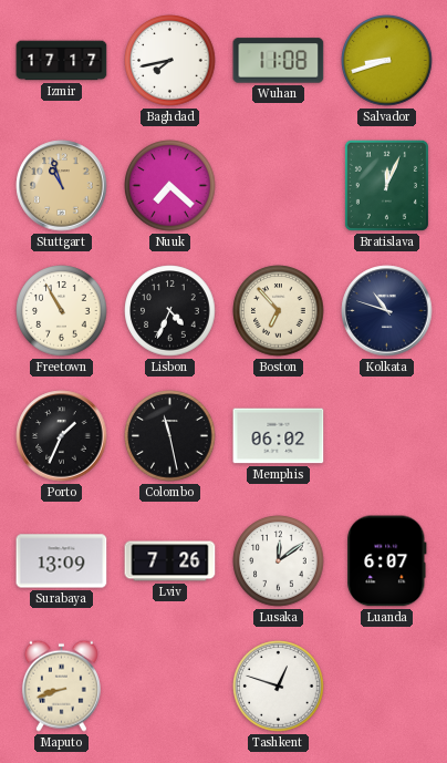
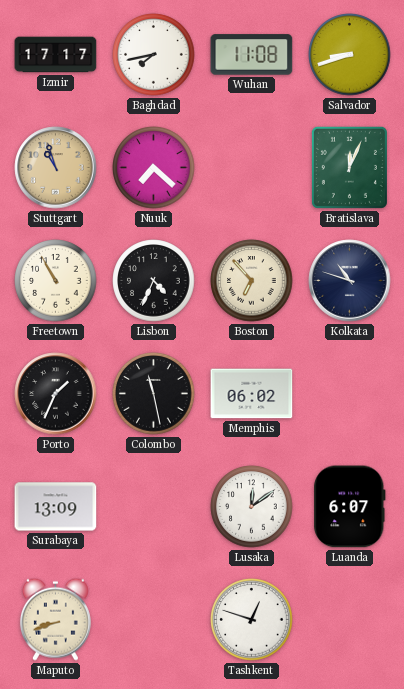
Lviv: 7:26 -> none (170, 561)
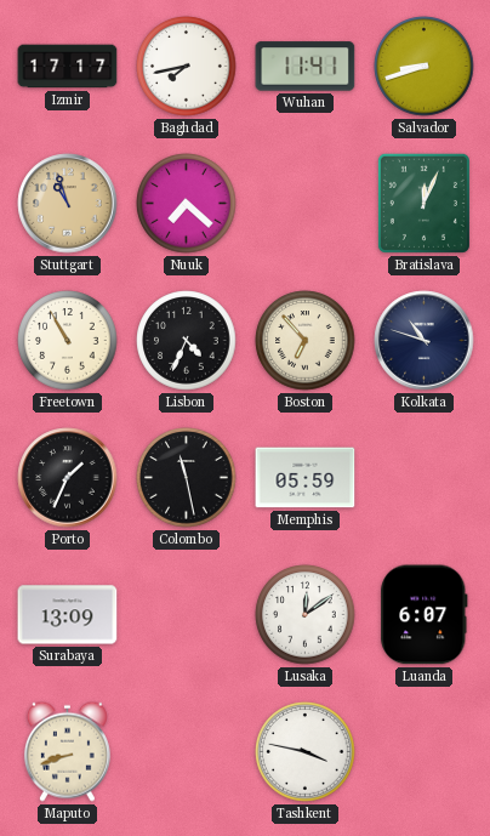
Wuhan: 11:08 -> 11:41 (306, 67)
Memphis: 06:02 -> 05:59 (306, 478)
Tashkent: 12:48 -> 3:47 (306, 752)
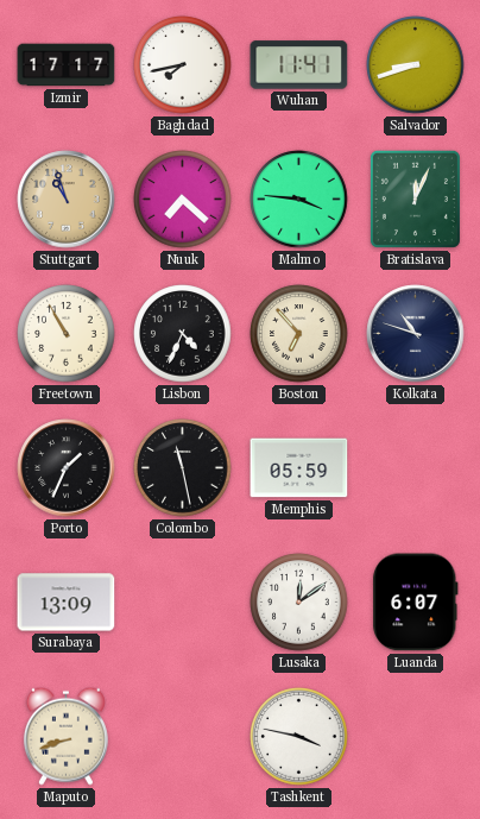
Malmo: none -> 3:46 (299, 200)
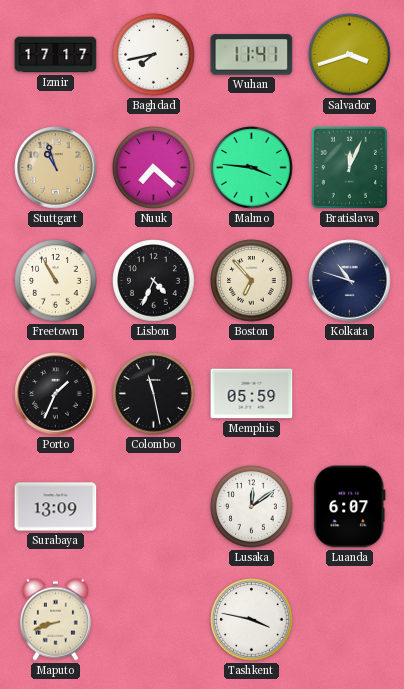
Salvador: 8:42 -> 3:42 (350, 55)
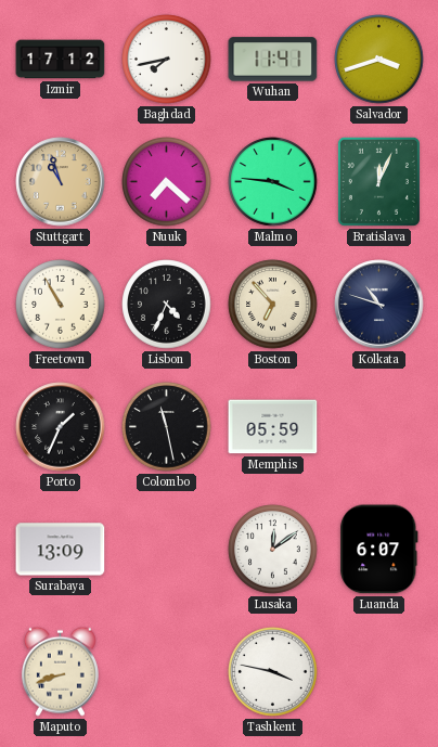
Izmir: 17:17 -> 17:12 (61, 60)
